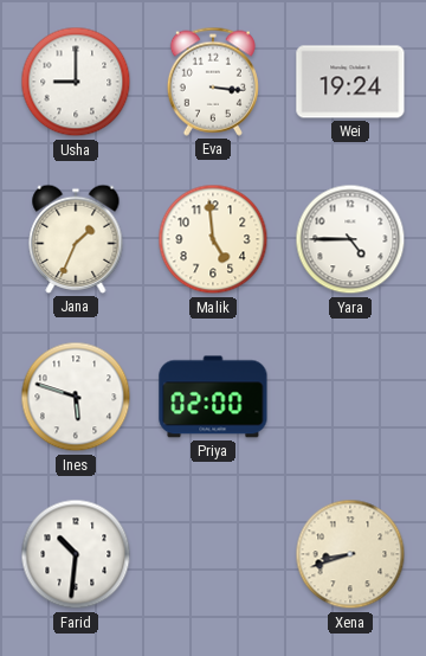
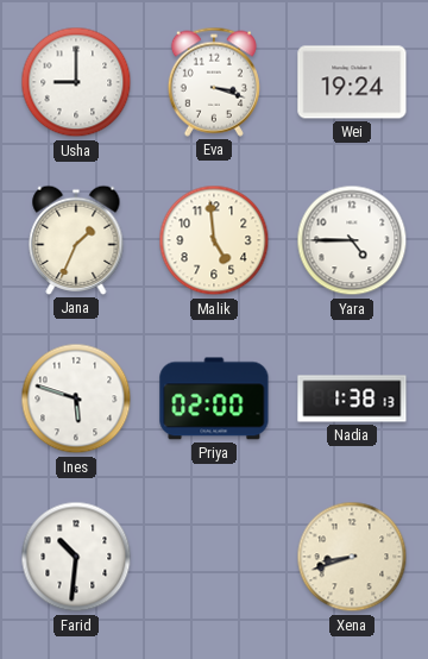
Eva: 3:16 -> 3:18 (214, 82)
Nadia: none -> 1:38 (352, 398)
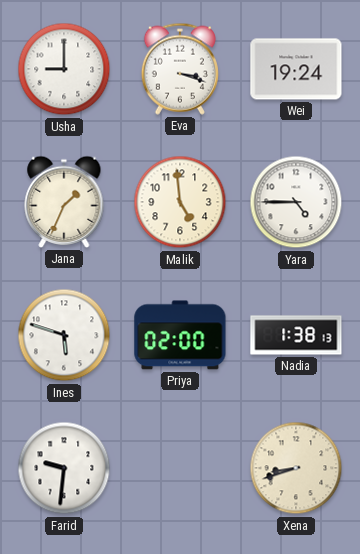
Farid: 10:31 -> 9:31 (64, 468)
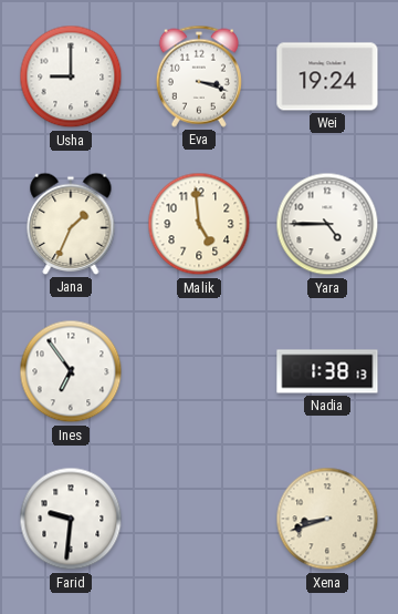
Ines: 5:48 -> 6:54 (71, 371)
Priya: 02:00 -> none (180, 335)
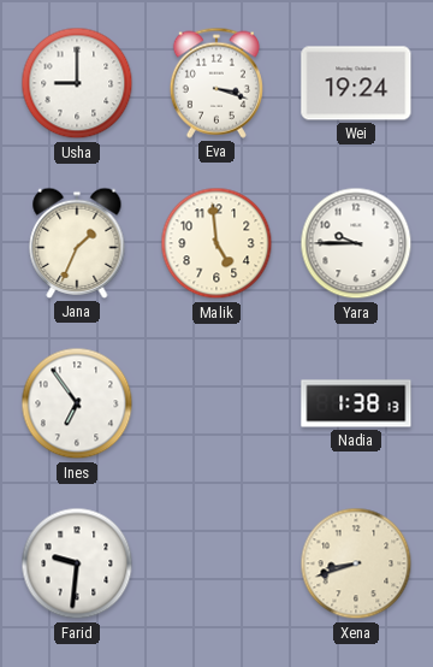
Yara: 4:45 -> 9:45 (356, 243)
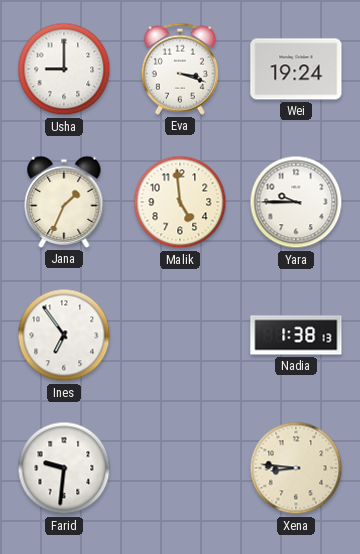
Xena: 8:42 -> 8:46 (296, 468)
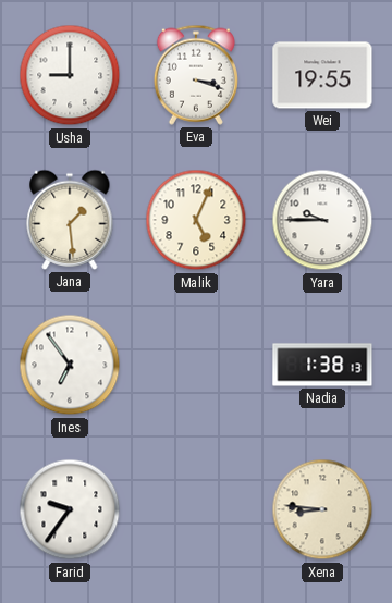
Wei: 19:24 -> 19:55 (322, 75)
Jana: 1:34 -> 1:29 (70, 220)
Malik: 4:59 -> 5:04 (196, 220)
Farid: 9:31 -> 9:36 (70, 509)
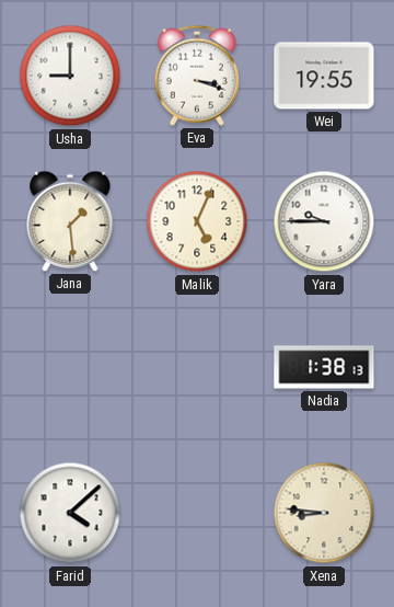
Ines: 6:54 -> none (70, 365)
Farid: 9:36 -> 4:08 (70, 513)
